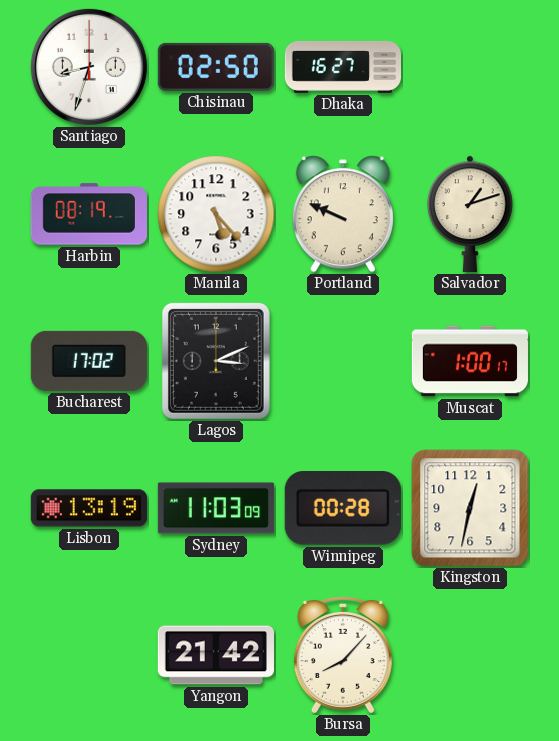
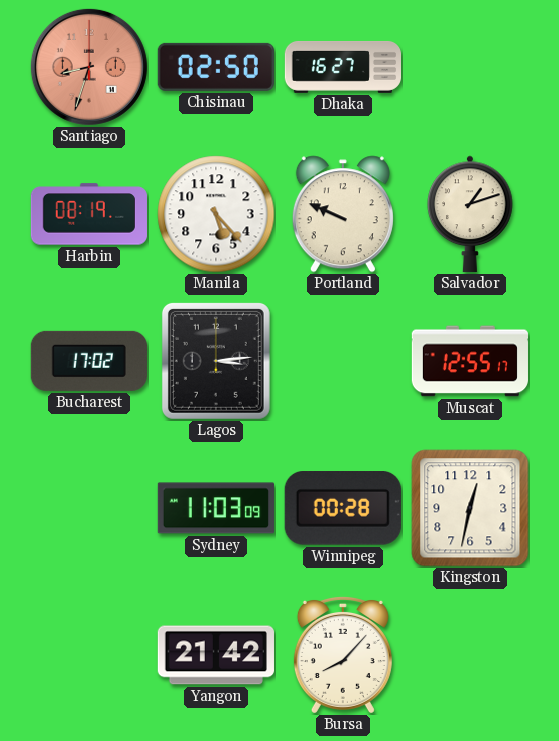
Santiago dial: white -> salmon (89, 67)
Lagos: 3:11 -> 3:14 (216, 361)
Muscat: 1:00 -> 12:55 (470, 361)
Lisbon: 13:19 -> none (89, 508)
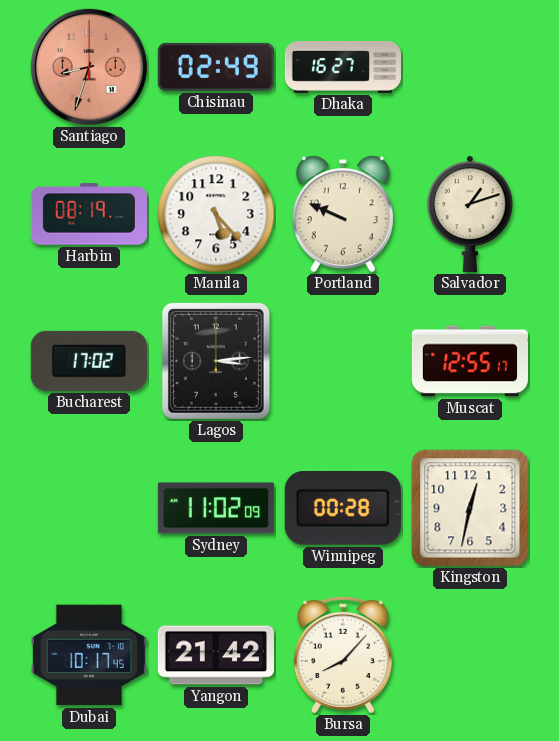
Chisinau: 02:50 -> 02:49 (216, 67)
Sydney: 11:03 -> 11:02 (216, 508)
Dubai: none -> 10:17 (89, 655)
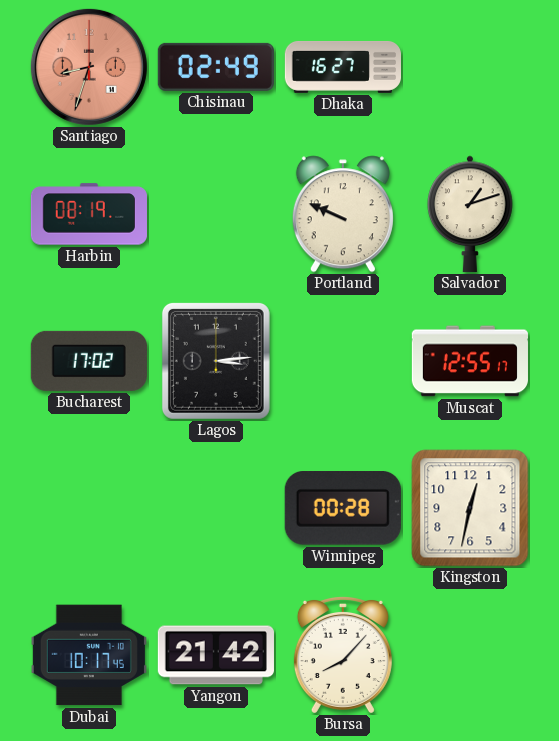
Manila: 5:23 -> none (216, 214)
Sydney: 11:02 -> none (216, 508)
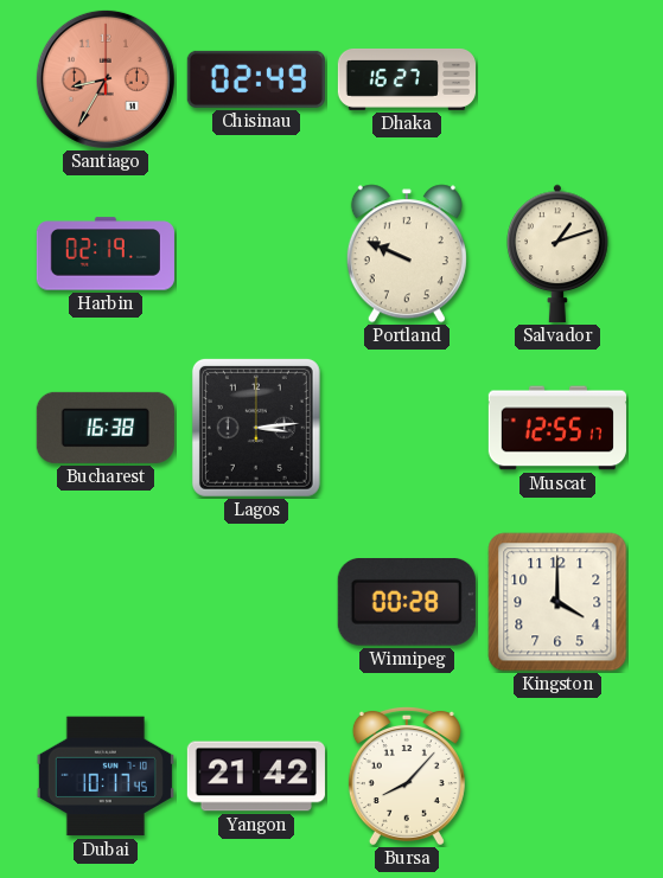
Santiago: 8:33 -> 8:35 (106, 79)
Harbin: 08:19 -> 02:19 (106, 254)
Bucharest: 17:02 -> 16:38 (106, 428)
Kingston: 12:32 -> 4:00 (557, 602)
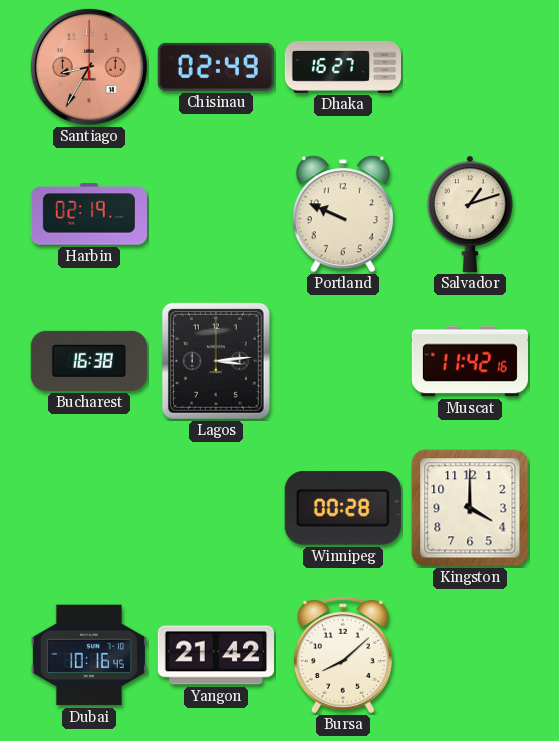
Muscat: 12:55 -> 11:42 (470, 361)
Dubai: 10:17 -> 10:16 (89, 655)
Bursa: 8:07 -> 8:08 (343, 654)
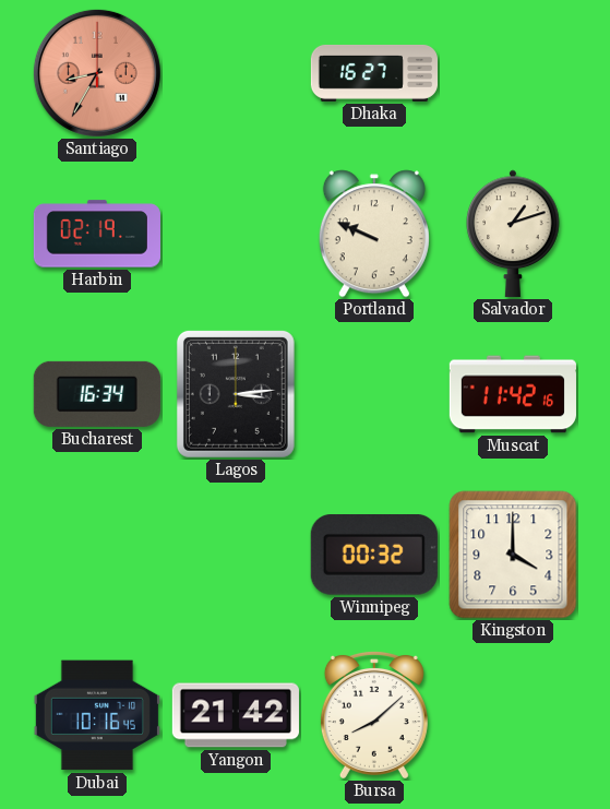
Chisinau: 02:49 -> none (216, 67)
Bucharest: 16:38 -> 16:34 (97, 394)
Winnipeg: 00:28 -> 00:32 (374, 556)
